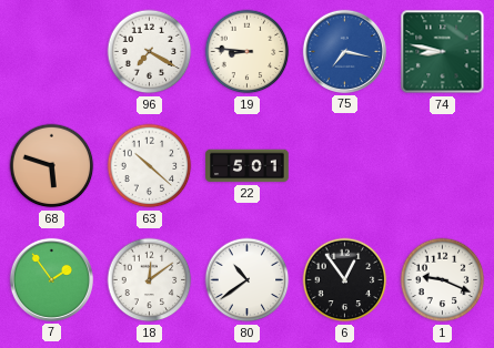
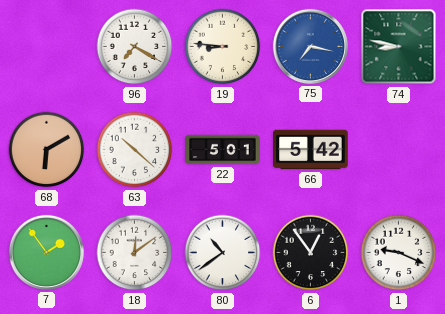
68: 5:48 -> 6:10 (47, 150)
66: none -> 5:42 (311, 150)
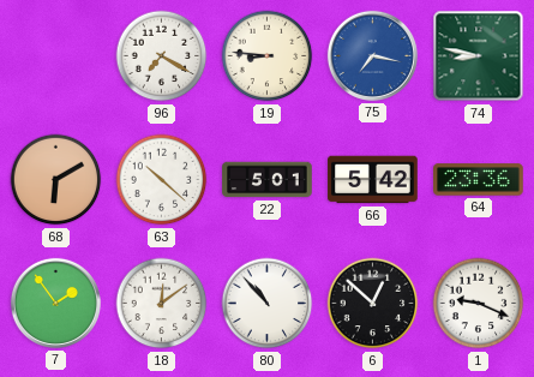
64: none -> 23:36 (479, 180)
80: 10:39 -> 10:53 (268, 304)
6: 12:54 -> 12:52 (373, 304)
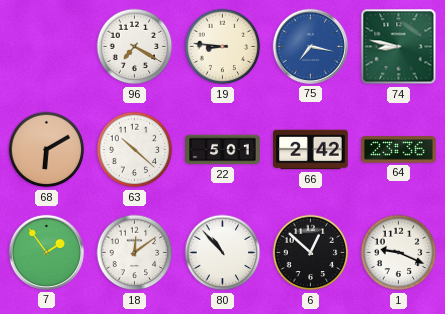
66: 5:42 -> 2:42 (311, 150)
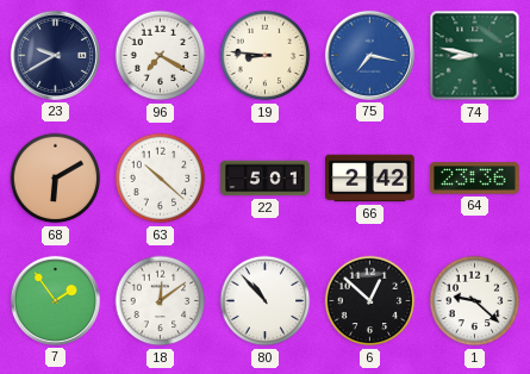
23: none -> 9:40 (55, 55)
1: 9:19 -> 9:22 (475, 301)
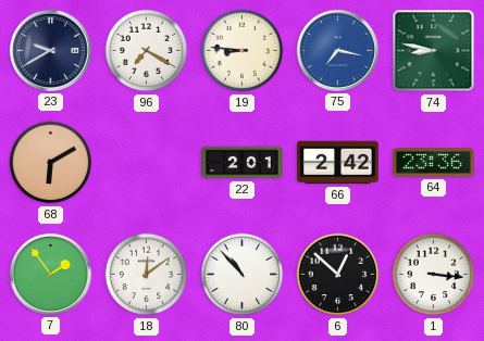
63: 10:22 -> none (161, 179)
22: 5:01 -> 2:01 (243, 163)
1: 9:22 -> 3:16 (434, 275)
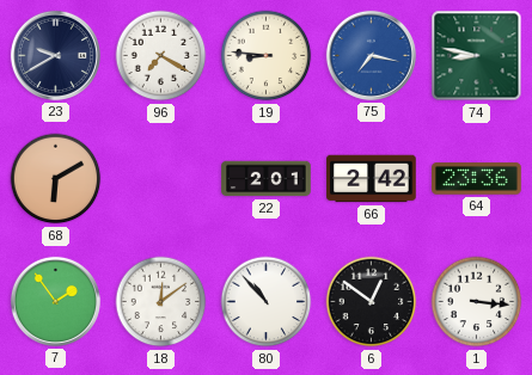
6: 12:52 -> 12:51 (372, 302)
